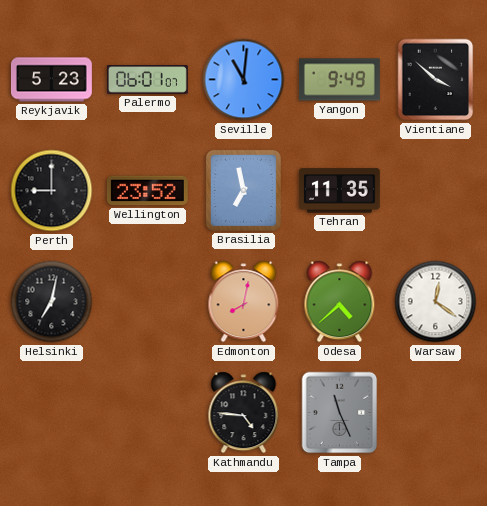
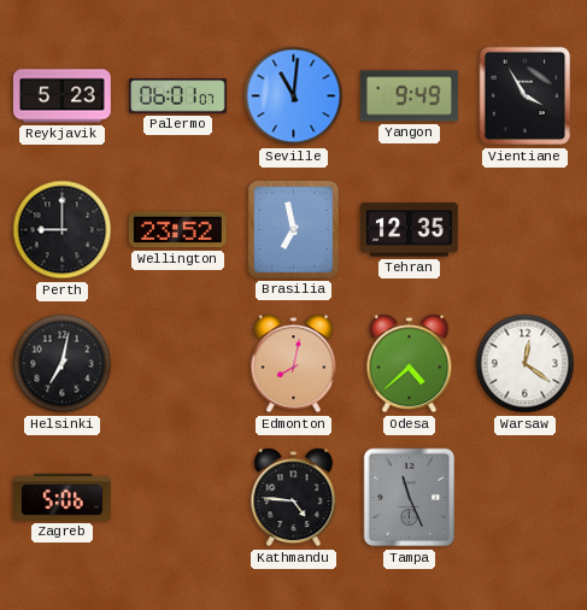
Vientiane: 3:52 -> 3:55 (526, 96)
Tehran: 11:35 -> 12:35 (409, 230)
Zagreb: none -> 5:06 (63, 497)
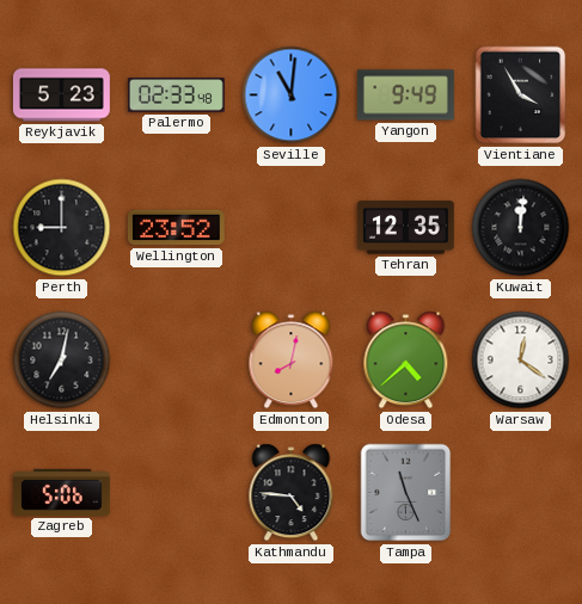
Palermo: 06:01 -> 02:33 (177, 95)
Brasilia: 6:58 -> none (293, 229)
Kuwait: none -> 12:01 (521, 228)
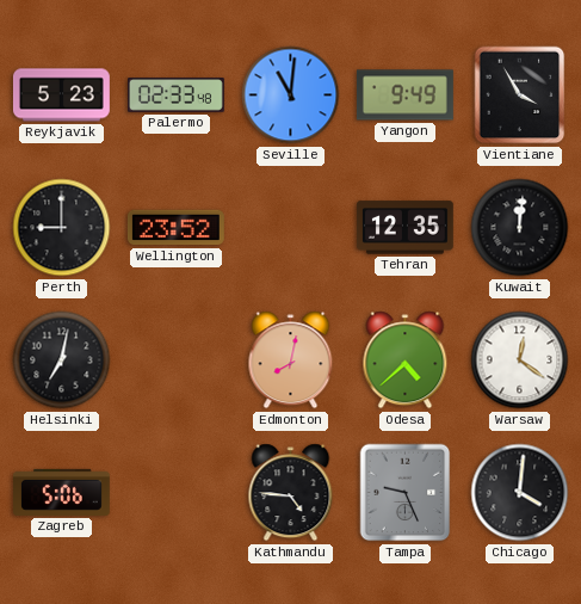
Tampa: 11:26 -> 9:26 (406, 493)
Chicago: none -> 4:01 (520, 493)
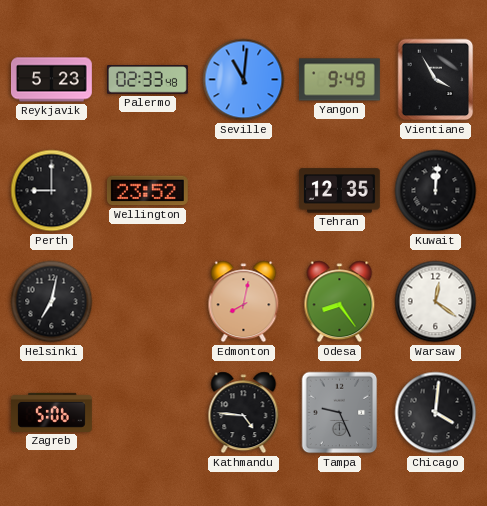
Odesa: 4:38 -> 8:24 (340, 302)
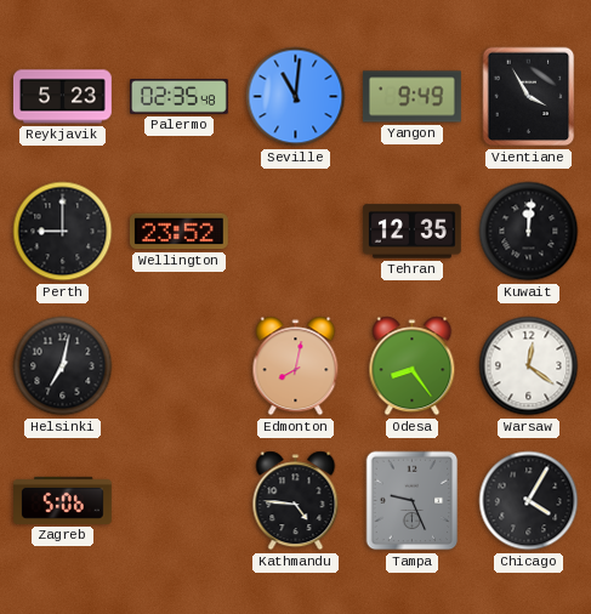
Palermo: 02:33 -> 02:35 (180, 97)
Chicago: 4:01 -> 4:05 (529, 501)
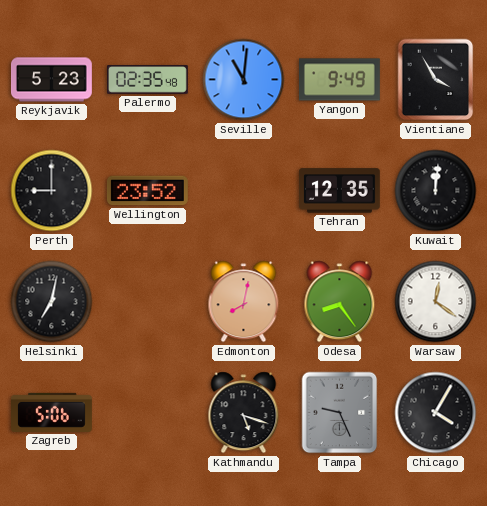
Kathmandu: 4:46 -> 5:18 (244, 413)
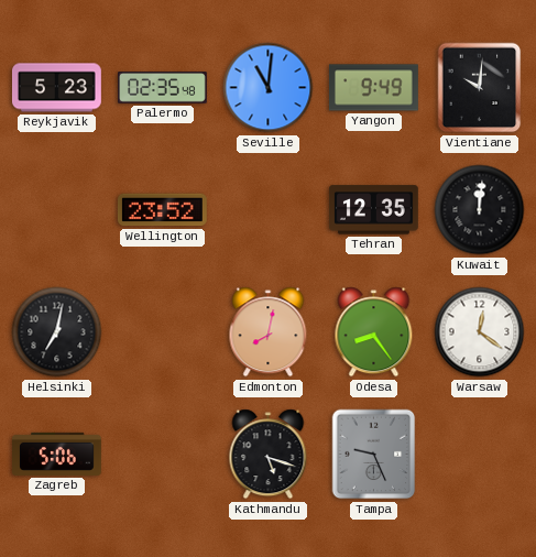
Vientiane: 3:55 -> 10:01 (480, 88)
Perth: 9:00 -> none (52, 191)
Chicago: 4:05 -> none (436, 413)
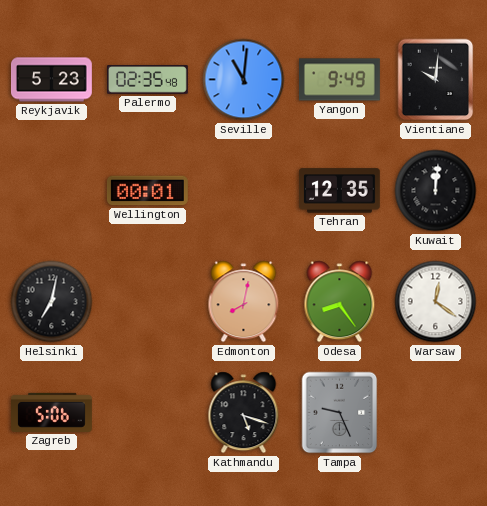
Wellington: 23:52 -> 00:01 (147, 191)
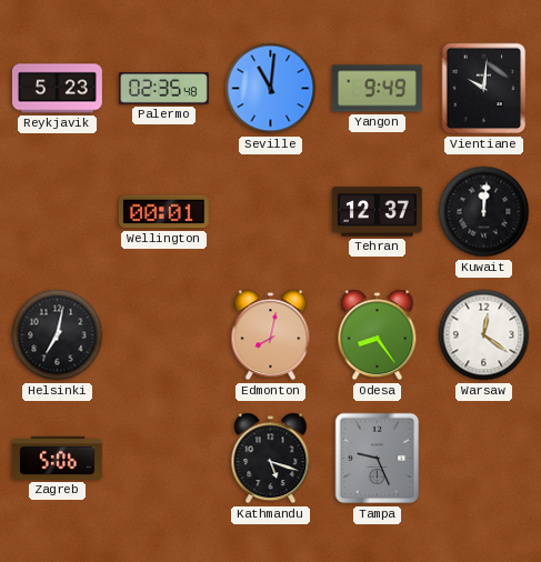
Tehran: 12:35 -> 12:37 (377, 212)
